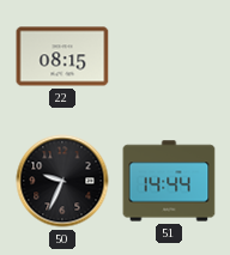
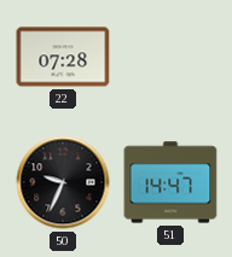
22: 08:15 -> 07:28 (63, 57)
51: 14:44 -> 14:47 (170, 182)
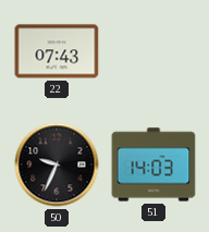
22: 07:28 -> 07:43 (57, 51)
51: 14:47 -> 14:03 (153, 164)
